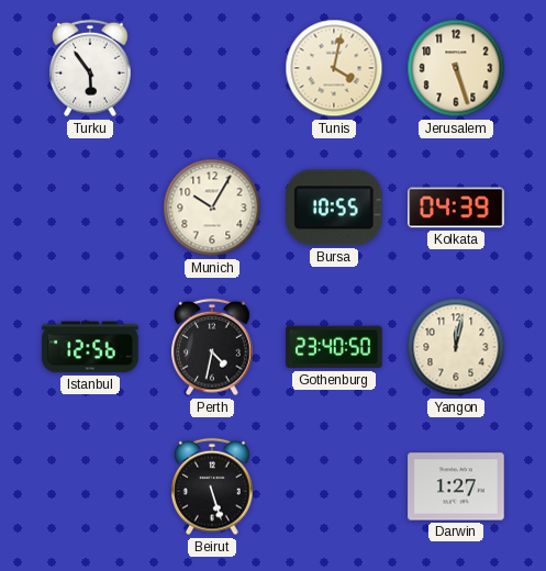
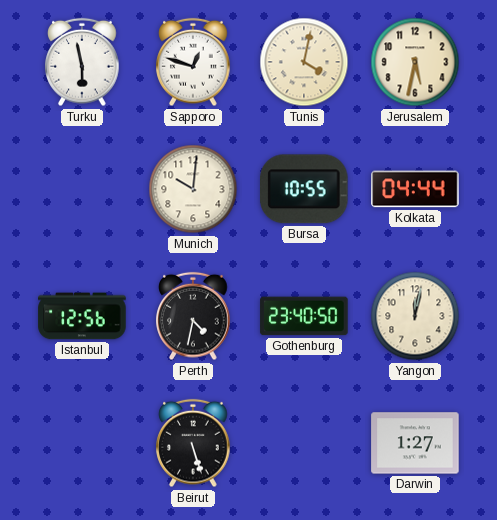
Turku: 5:54 -> 5:58 (82, 62)
Sapporo: none -> 12:48 (193, 62)
Jerusalem: 5:27 -> 5:32 (415, 62)
Munich: 10:05 -> 10:01 (193, 189)
Kolkata: 04:39 -> 04:44 (415, 189)
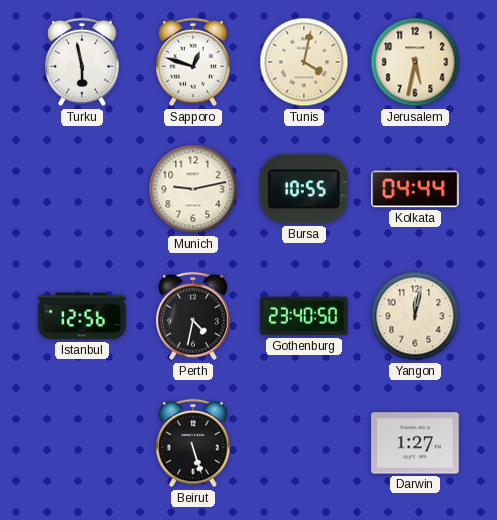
Munich: 10:01 -> 9:13 (193, 189)
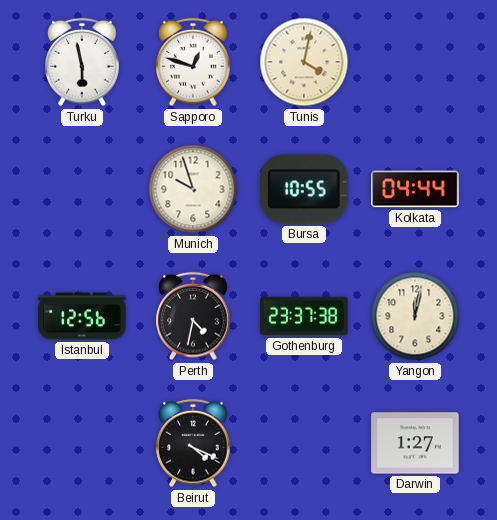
Jerusalem: 5:32 -> none (415, 62)
Munich: 9:13 -> 9:57 (193, 189)
Gothenburg: 23:40 -> 23:37 (304, 316)
Beirut: 5:27 -> 4:19 (193, 443)
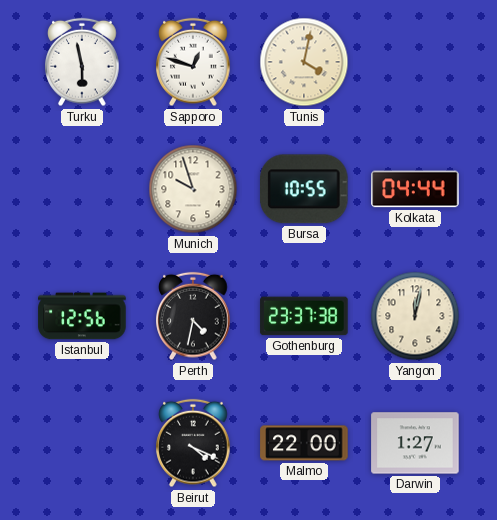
Malmo: none -> 22:00 (304, 443)
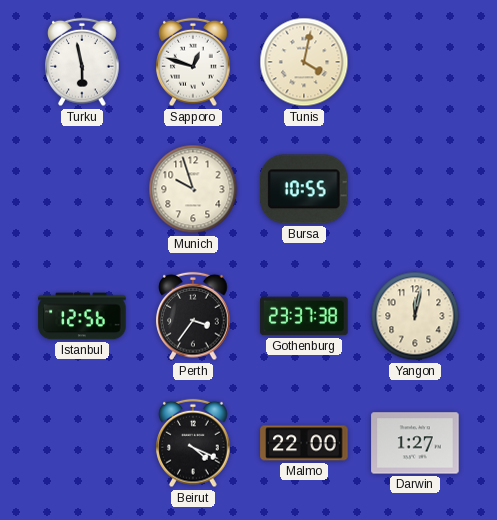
Kolkata: 04:44 -> none (415, 189)
Perth: 4:32 -> 3:36 (193, 316)
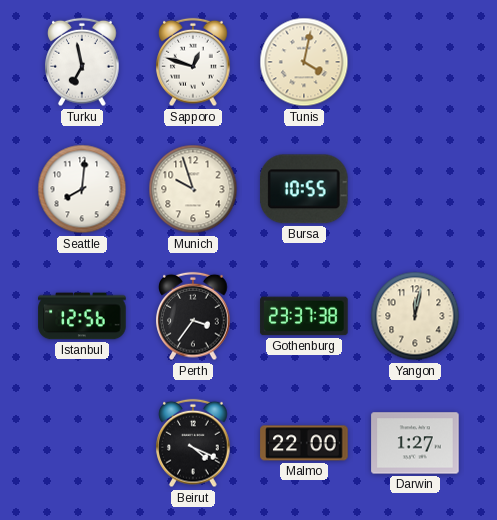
Turku: 5:58 -> 6:58 (82, 62)
Seattle: none -> 8:01 (82, 189)
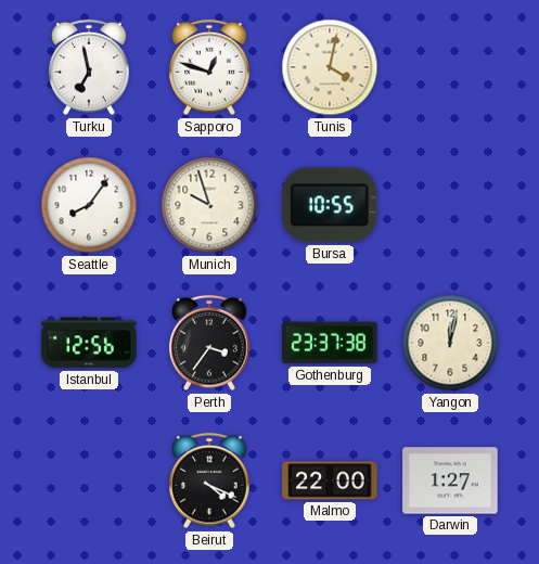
Seattle: 8:01 -> 8:06 (89, 205)
